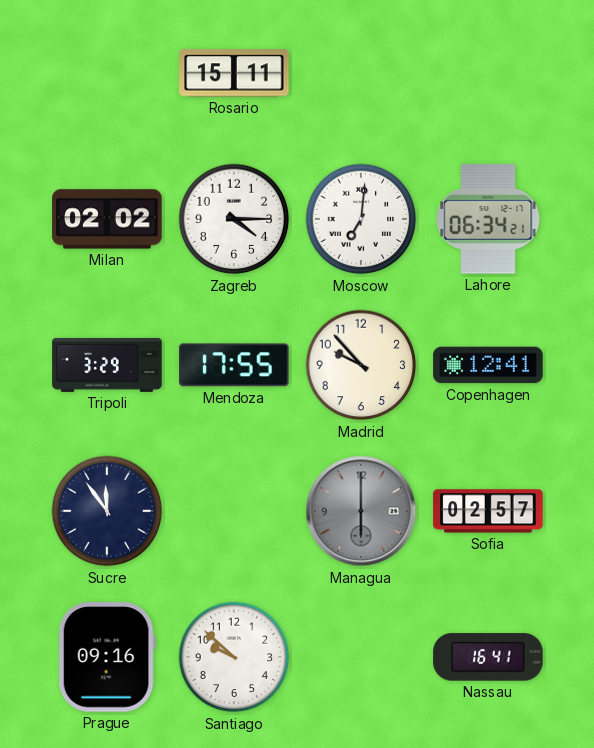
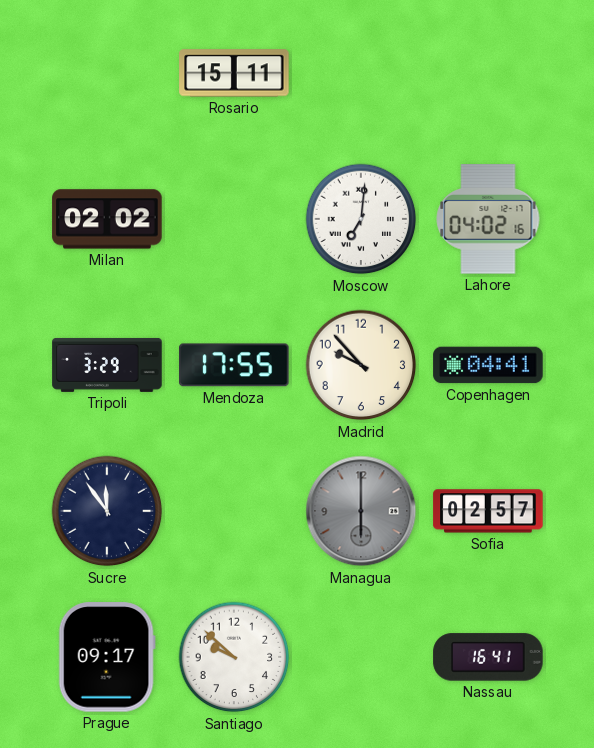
Zagreb: 4:15 -> none (234, 219)
Lahore: 06:34 -> 04:02 (488, 219)
Copenhagen: 12:41 -> 04:41 (488, 365)
Prague: 09:16 -> 09:17 (107, 657)
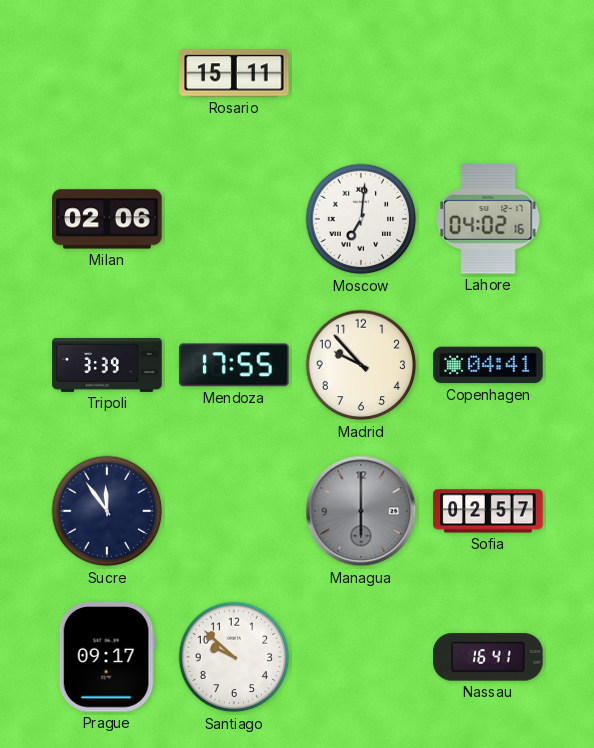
Milan: 02:02 -> 02:06 (107, 219)
Tripoli: 3:29 -> 3:39 (107, 365)
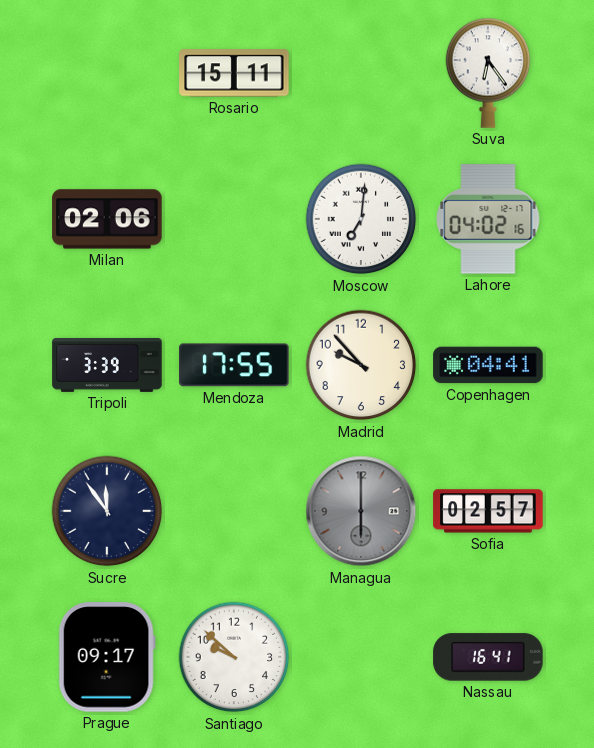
Suva: none -> 6:24 (488, 73)
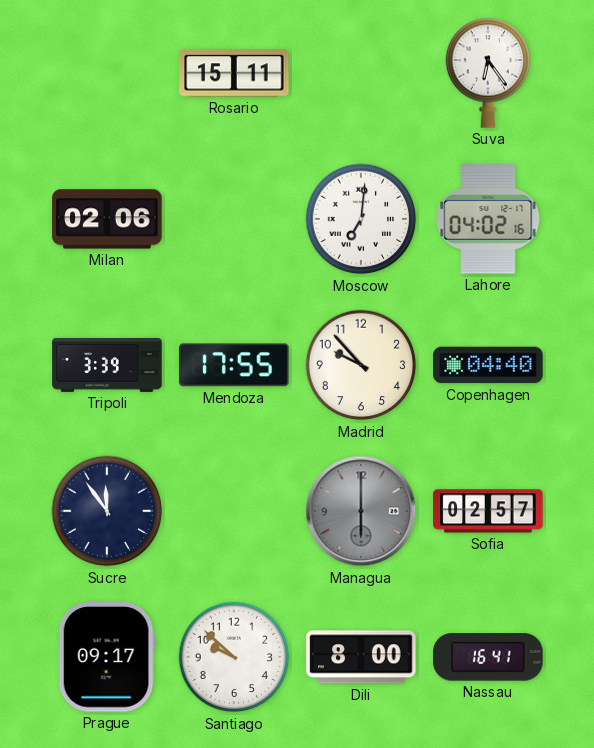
Copenhagen: 04:41 -> 04:40 (488, 365)
Dili: none -> 8:00 (361, 657)
